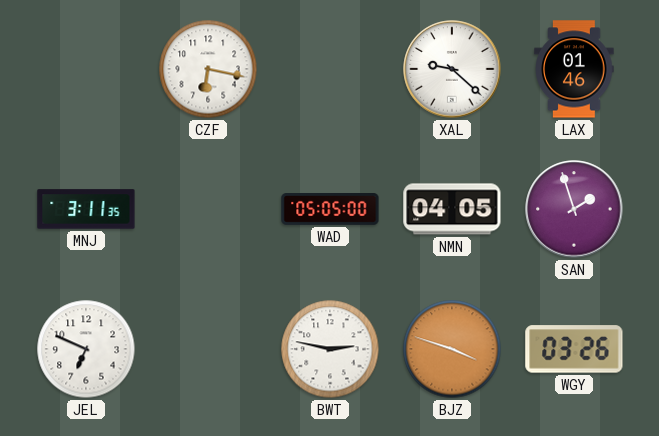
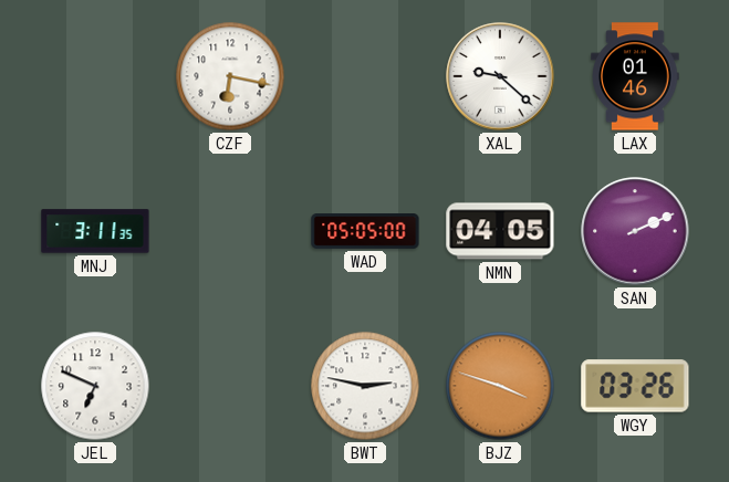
SAN: 1:57 -> 2:11 (635, 231)
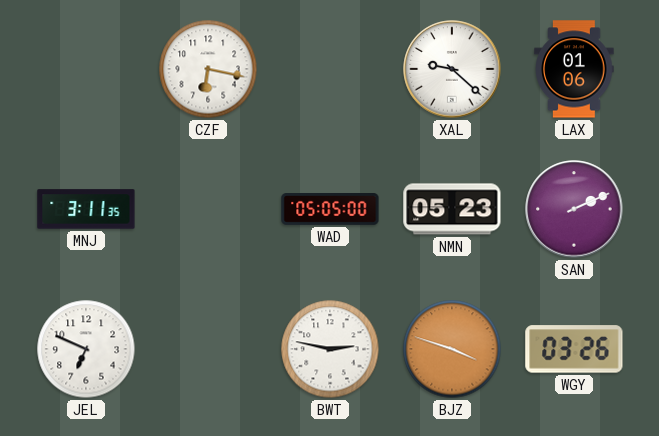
LAX: 01:46 -> 01:06 (574, 69)
NMN: 04:05 -> 05:23 (452, 209)
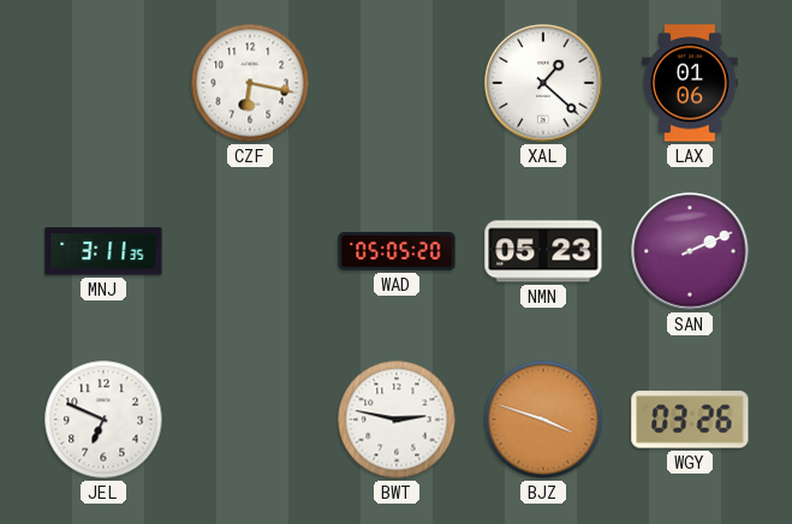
XAL: 9:22 -> 1:22 (543, 83)
WAD: 05:05:00 -> 05:05:20 (397, 252)
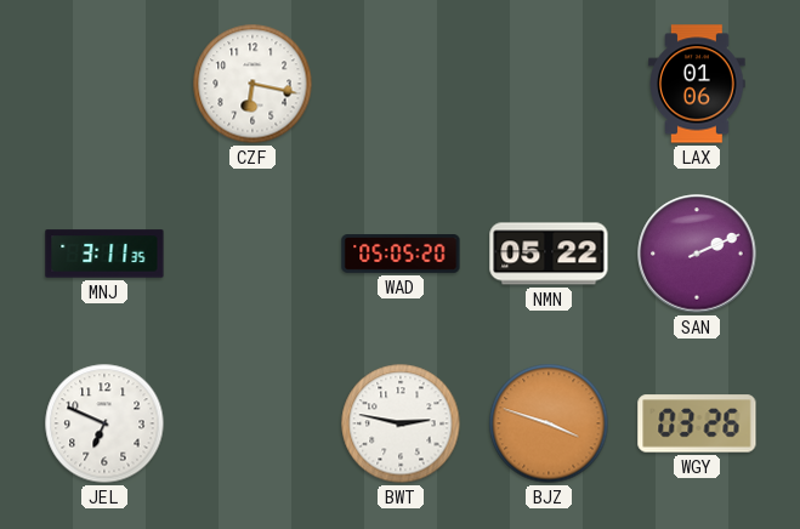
XAL: 1:22 -> none (543, 83)
NMN: 05:23 -> 05:22 (549, 254)
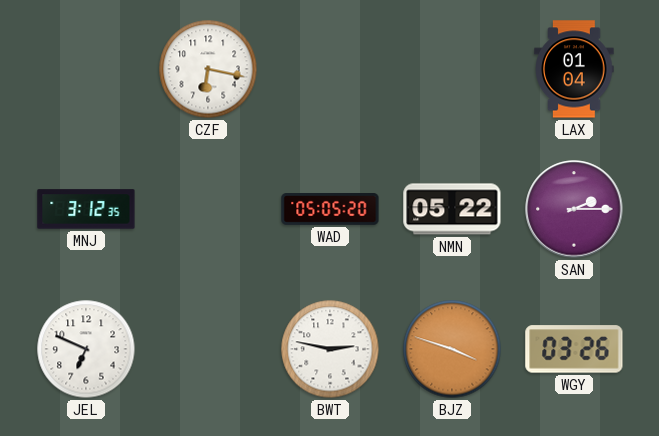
LAX: 01:06 -> 01:04 (574, 69)
MNJ: 3:11 -> 3:12 (86, 209)
SAN: 2:11 -> 2:15 (574, 209)
